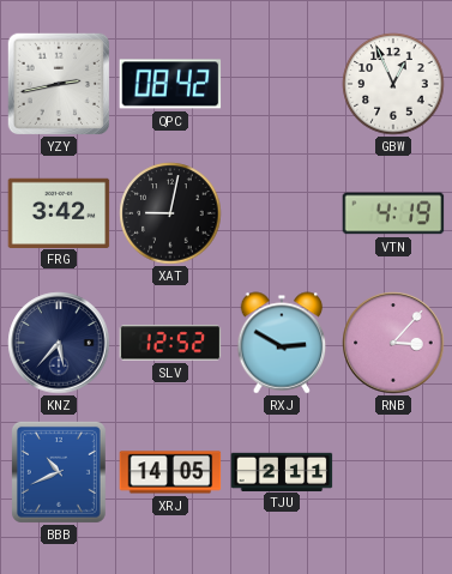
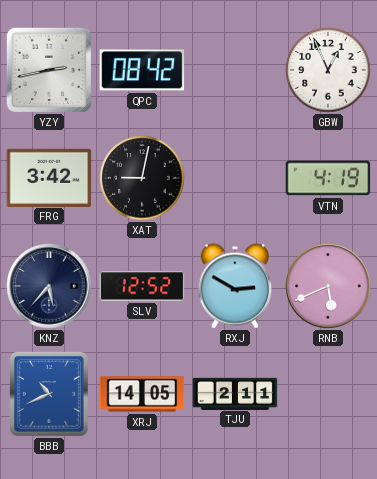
RNB: 3:07 -> 5:41 (328, 286)
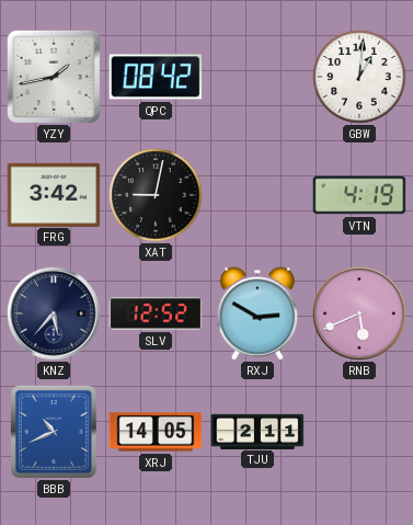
YZY: 2:43 -> 1:43 (53, 76)
GBW: 12:56 -> 1:01 (359, 77)
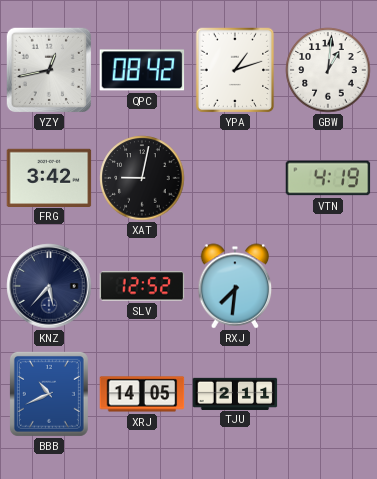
YZY: 1:43 -> 12:43 (48, 69)
YPA: none -> 1:12 (235, 70)
RXJ: 2:50 -> 7:31 (235, 286)
RNB: 5:41 -> none (359, 313)
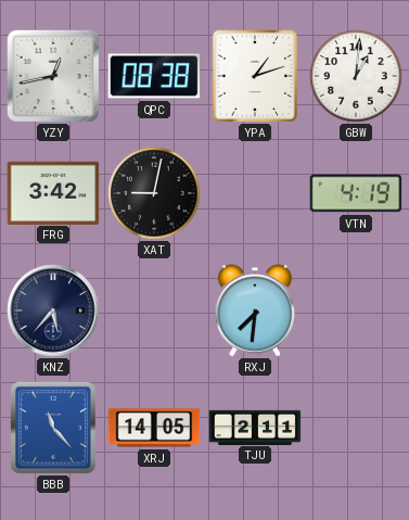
QPC: 08:42 -> 08:38 (154, 76)
SLV: 12:52 -> none (142, 286)
BBB: 10:41 -> 11:23 (53, 428)
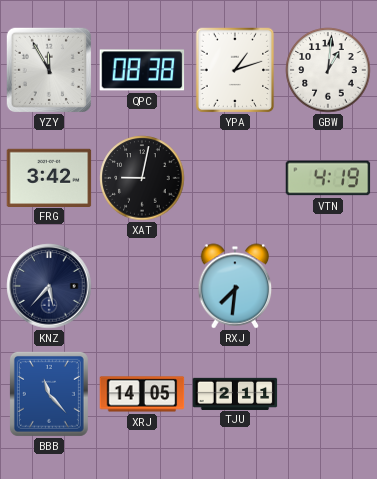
YZY: 12:43 -> 11:55 (48, 69)
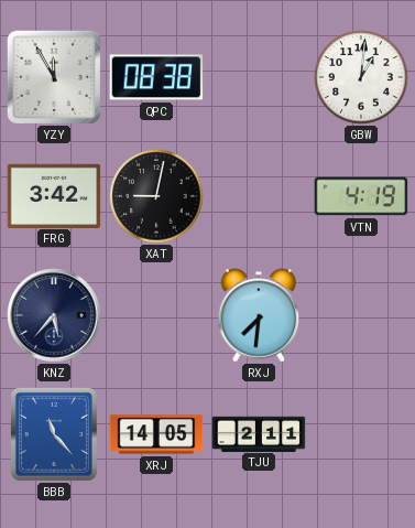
YPA: 1:12 -> none (235, 70)
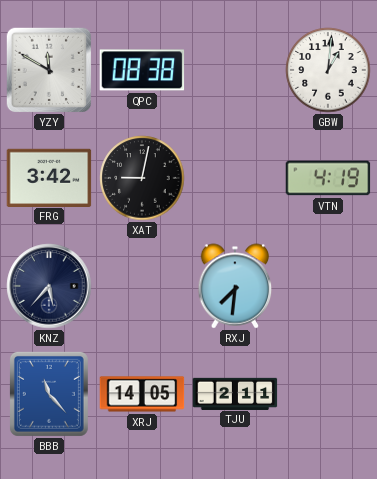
YZY: 11:55 -> 11:50 (48, 69)
